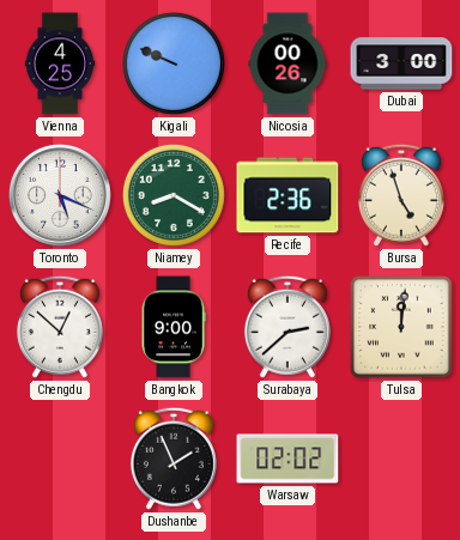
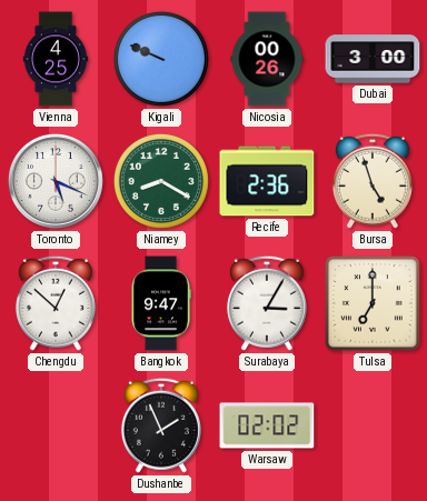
Bangkok: 9:00 -> 9:47 (161, 303)
Surabaya: 2:38 -> 3:05 (267, 303)
Tulsa: 12:01 -> 7:00 (373, 303)
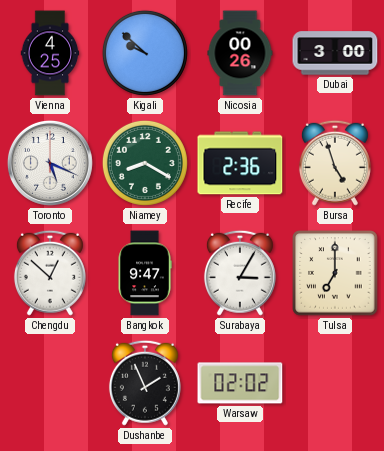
Kigali: 9:49 -> 9:52 (145, 53)
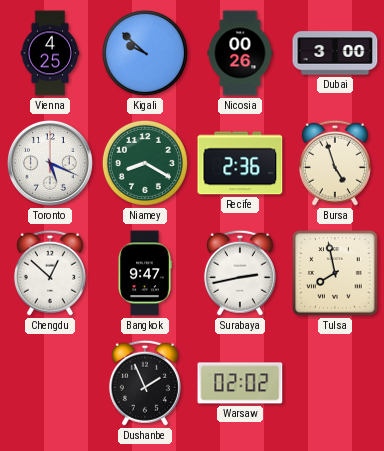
Surabaya: 3:05 -> 2:43 (240, 273)
Tulsa: 7:00 -> 7:58 (335, 273)
